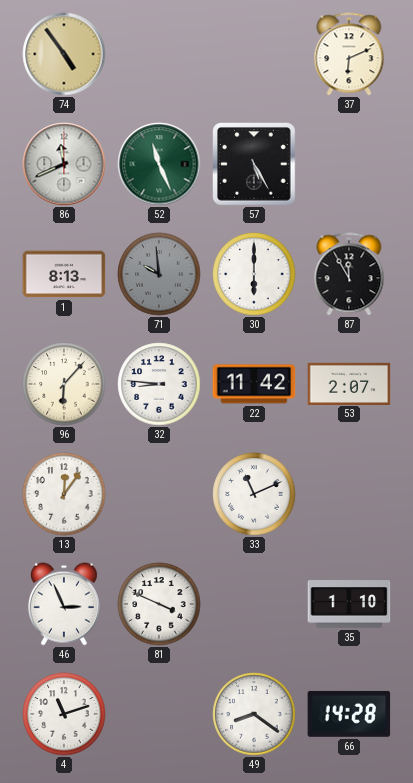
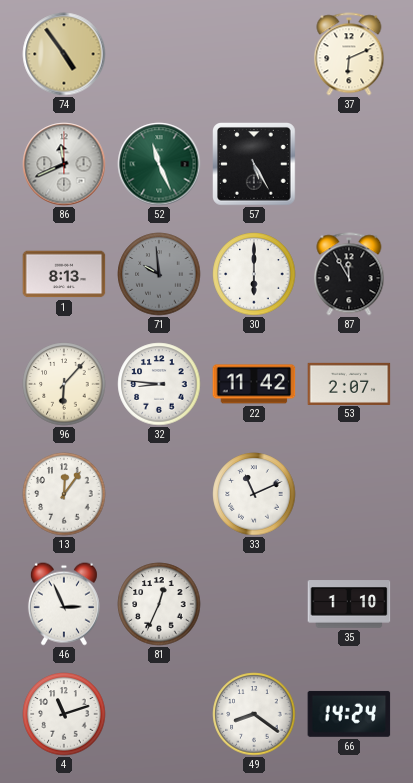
81: 3:49 -> 12:34 (159, 604)
66: 14:28 -> 14:24 (349, 714)
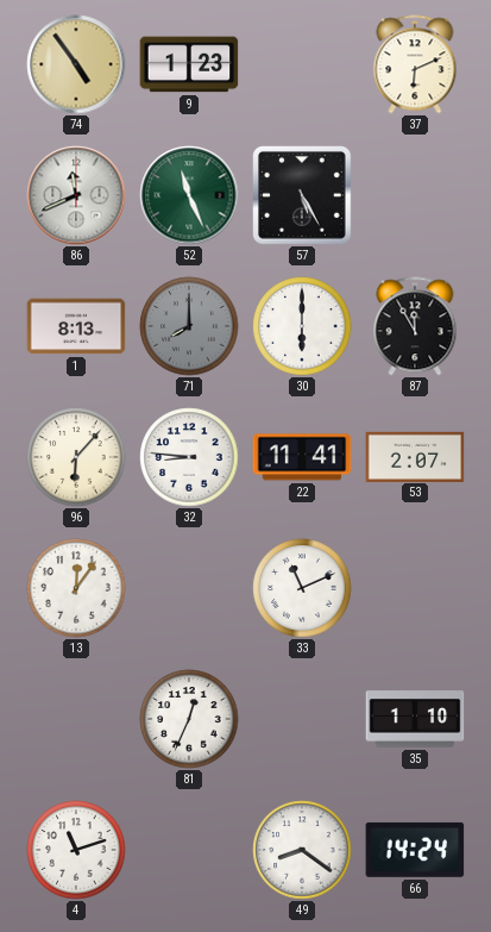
9: none -> 1:23 (189, 64)
71: 9:59 -> 8:00 (189, 326)
22: 11:42 -> 11:41 (302, 457)
46: 2:56 -> none (64, 604)
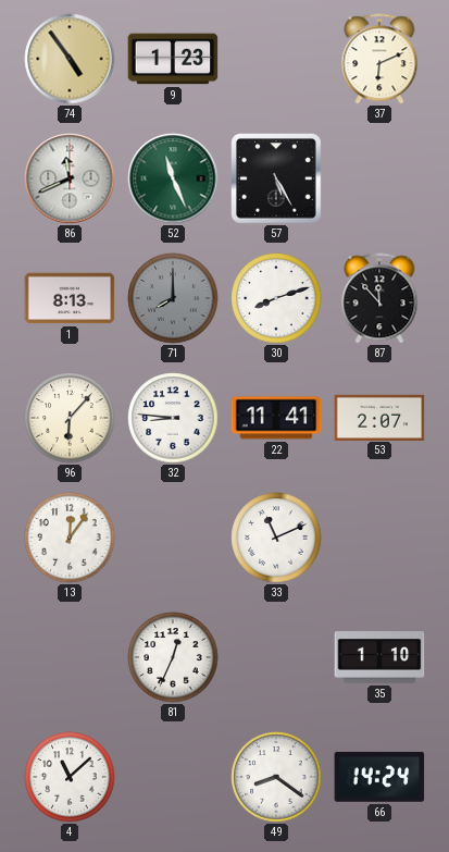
30: 6:00 -> 8:12 (276, 298)
87: 11:55 -> 11:53 (379, 298)
4: 11:12 -> 11:08 (70, 777)
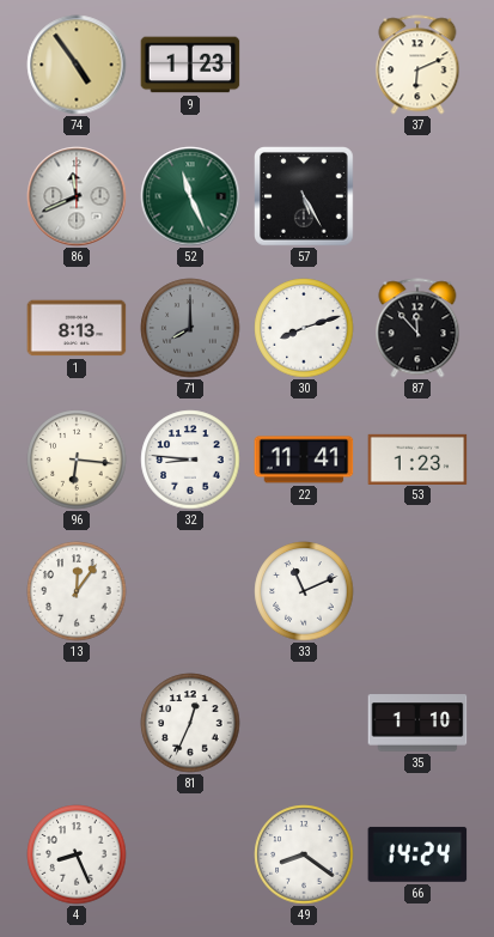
96: 6:07 -> 6:16 (77, 460)
53: 2:07 -> 1:23 (417, 458)
4: 11:08 -> 8:26 (77, 854)
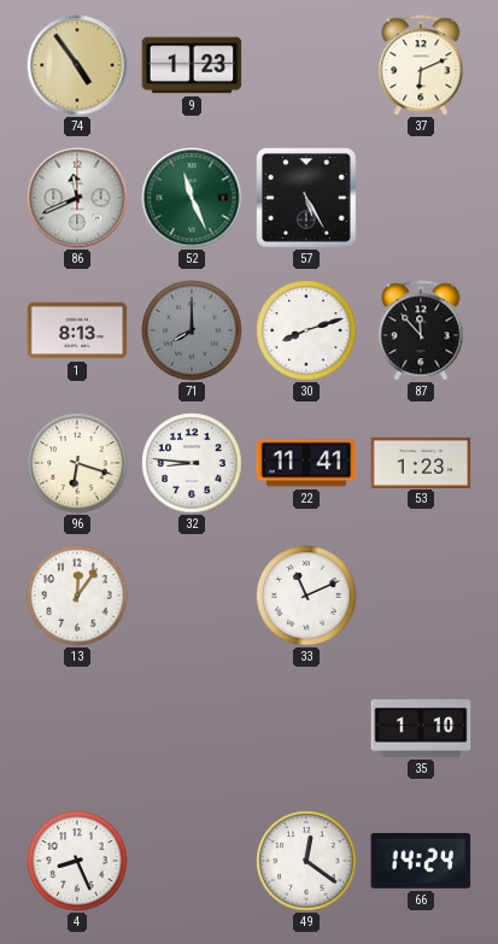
96: 6:16 -> 6:18 (77, 463)
81: 12:34 -> none (190, 723)
49: 8:21 -> 12:21 (306, 861)
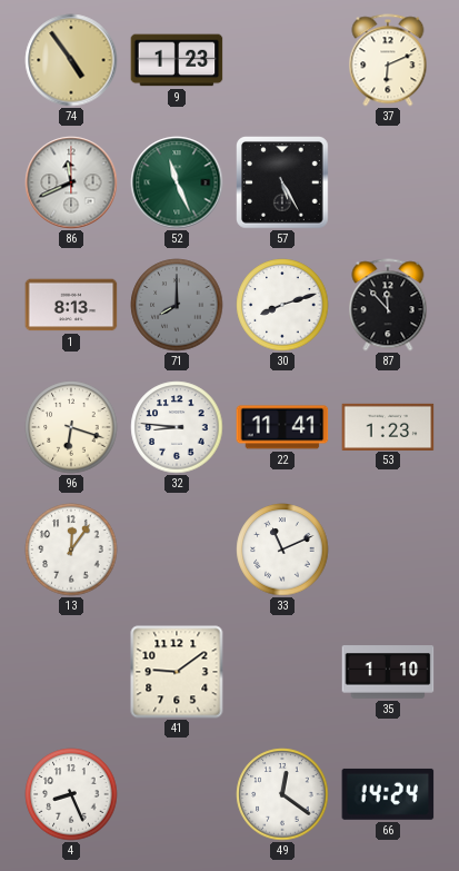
41: none -> 9:09 (177, 672)
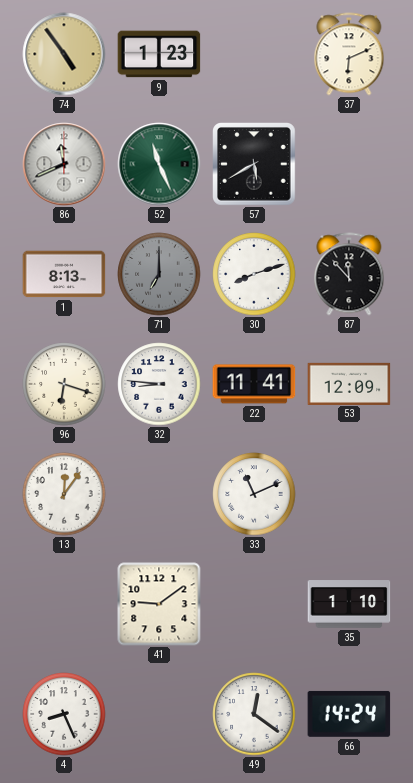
57: 5:25 -> 5:40 (255, 165)
71: 8:00 -> 7:00 (159, 274)
53: 1:23 -> 12:09 (349, 383)
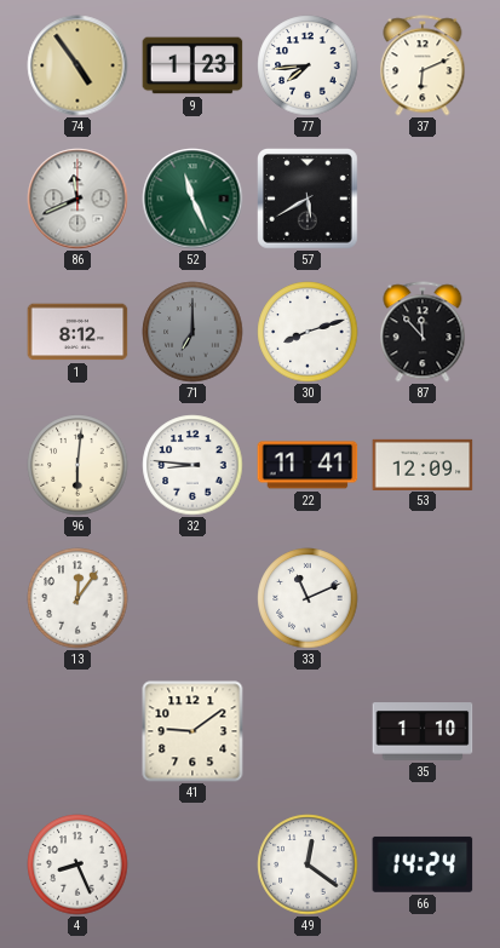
77: none -> 7:44 (308, 65)
1: 8:13 -> 8:12 (77, 332)
96: 6:18 -> 6:01 (77, 465)
